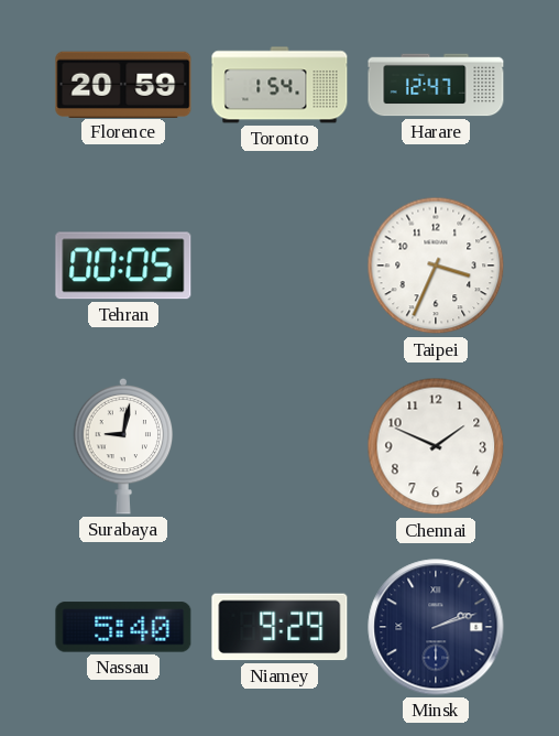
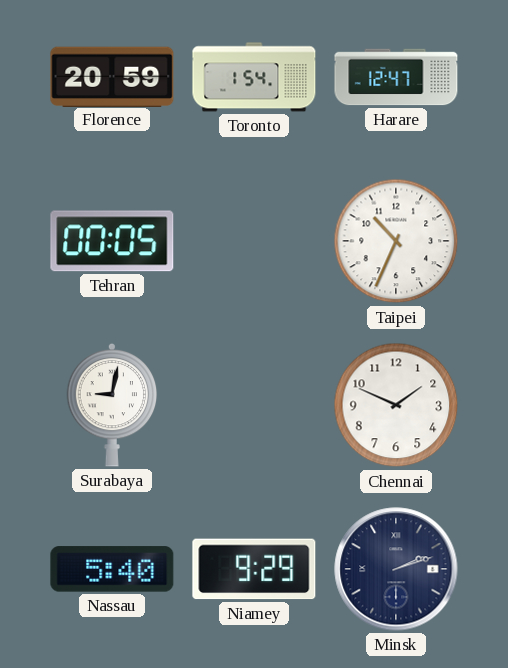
Taipei: 3:34 -> 10:34 (396, 241)
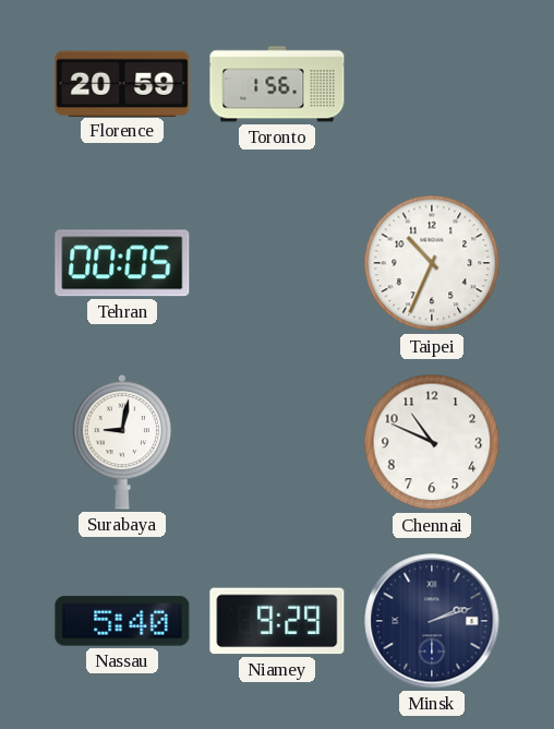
Toronto: 1:54 -> 1:56 (277, 84)
Harare: 12:47 -> none (396, 77)
Chennai: 1:49 -> 10:49 (432, 442)
